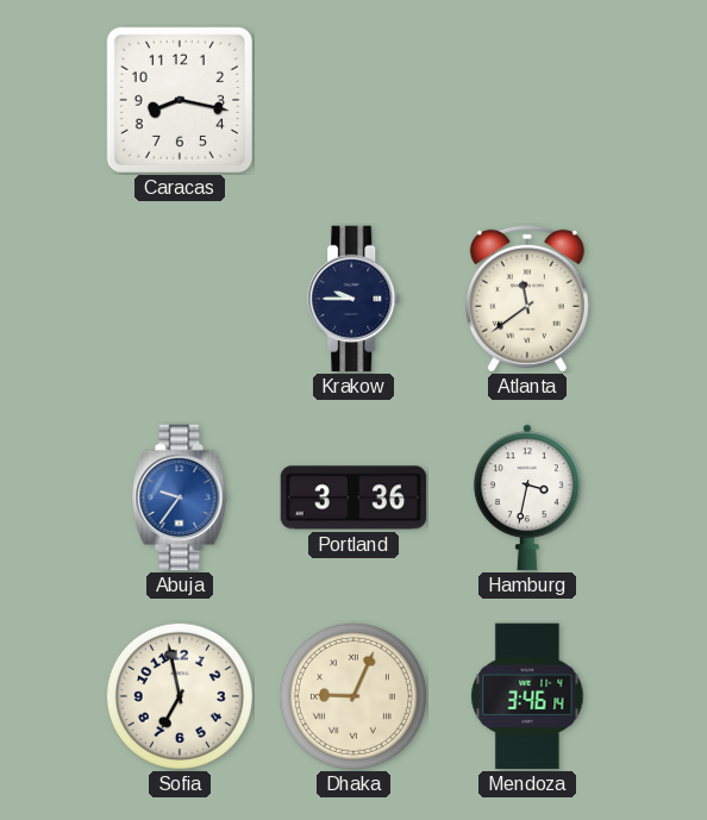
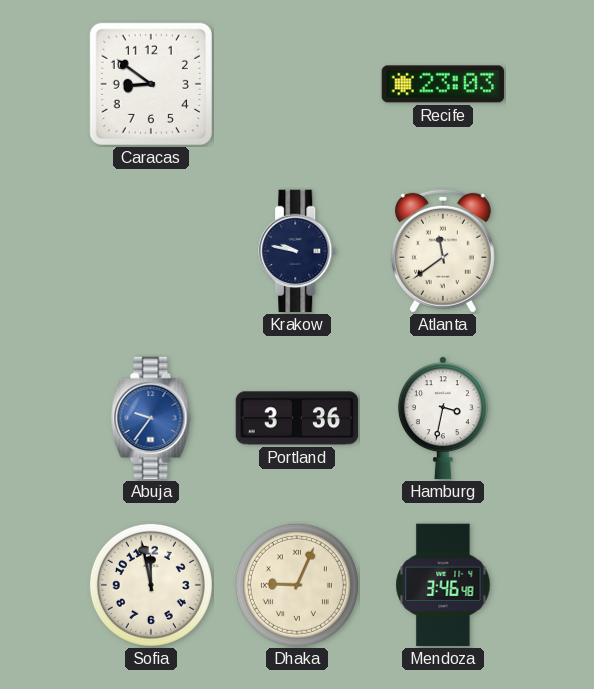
Caracas: 8:17 -> 8:51 (151, 84)
Recife: none -> 23:03 (443, 84)
Krakow: 9:45 -> 9:47 (298, 251)
Sofia: 6:58 -> 11:58 (151, 585)
Mendoza: 3:46:14 -> 3:46:48 (443, 585)
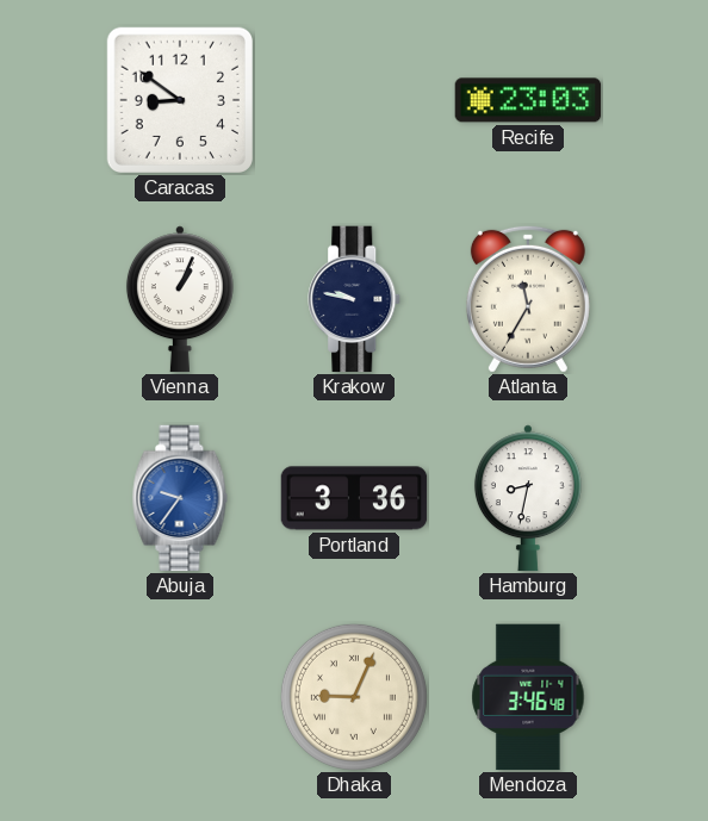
Vienna: none -> 1:04 (180, 299)
Atlanta: 11:39 -> 11:35 (528, 299)
Hamburg: 3:32 -> 8:32 (528, 498)
Sofia: 11:58 -> none (151, 585)
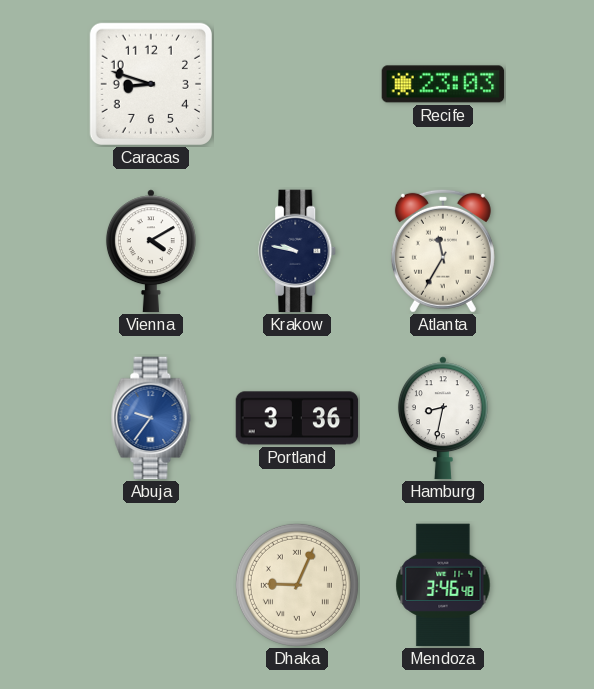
Caracas: 8:51 -> 8:48 (151, 84)
Vienna: 1:04 -> 4:10 (151, 251)
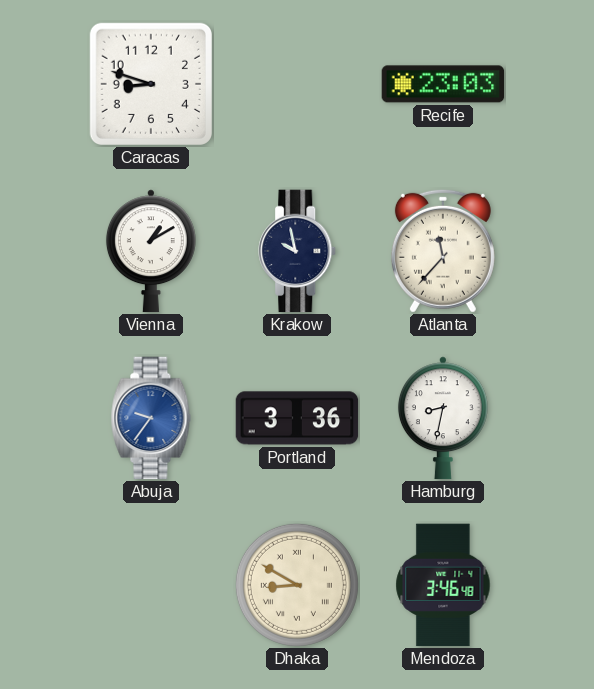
Vienna: 4:10 -> 1:10 (151, 251)
Krakow: 9:47 -> 9:58 (298, 251)
Atlanta: 11:35 -> 11:37 (443, 251)
Dhaka: 9:04 -> 8:50 (297, 585)
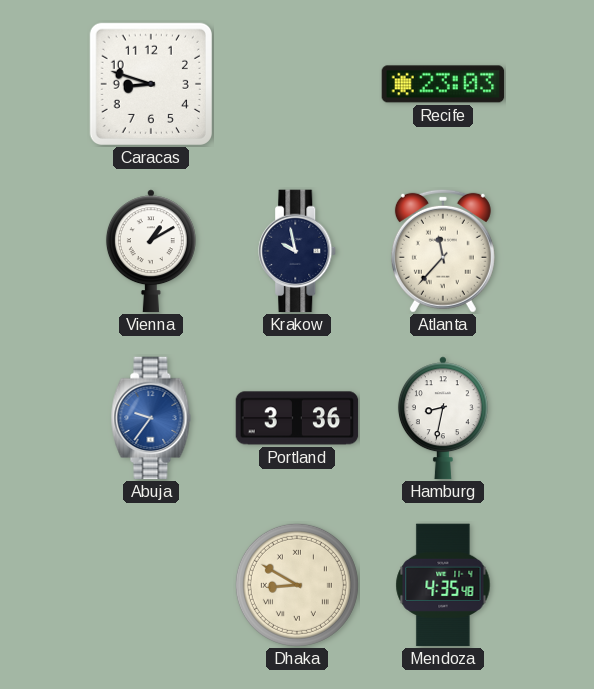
Mendoza: 3:46 -> 4:35 (443, 585)
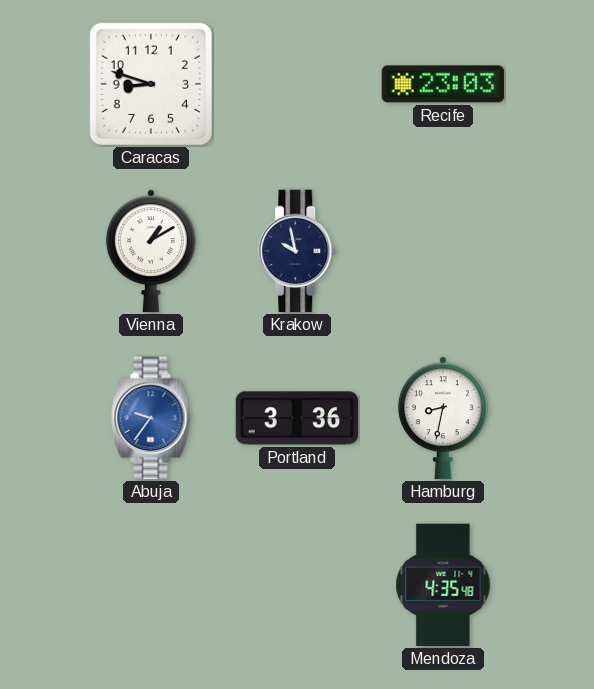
Atlanta: 11:37 -> none (443, 251)
Dhaka: 8:50 -> none (297, 585)
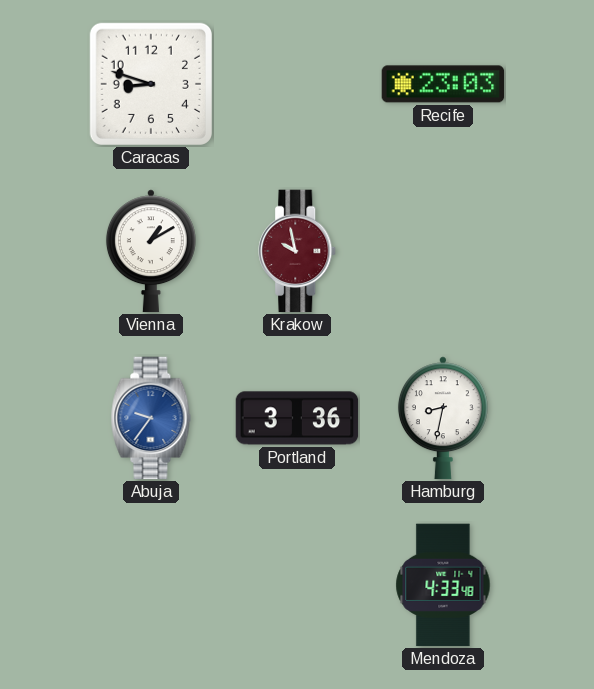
Krakow dial: navy -> burgundy (298, 251)
Mendoza: 4:35 -> 4:33 (443, 585)
